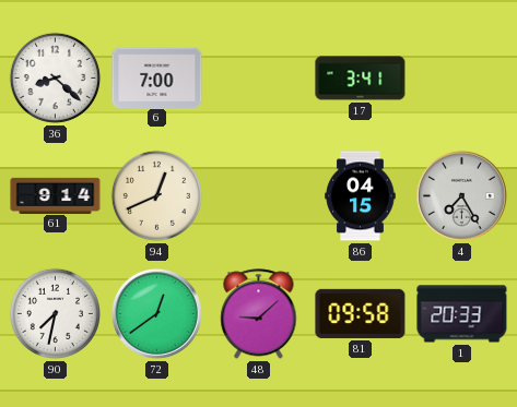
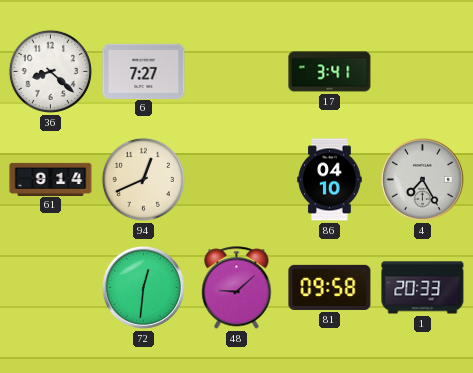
6: 7:00 -> 7:27 (144, 71)
86: 04:15 -> 04:10 (330, 180)
90: 7:32 -> none (55, 313)
72: 12:39 -> 12:31 (143, 287)
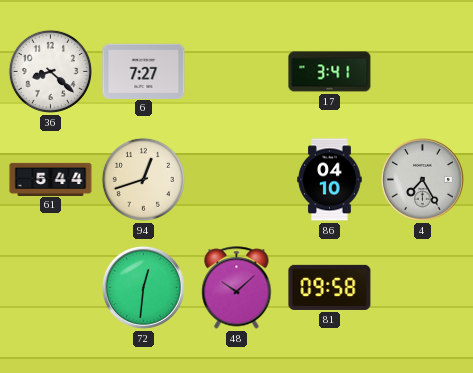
61: 9:14 -> 5:44 (51, 179)
94: 12:41 -> 12:42 (143, 179)
48: 9:08 -> 10:08 (237, 288)
1: 20:33 -> none (423, 288)
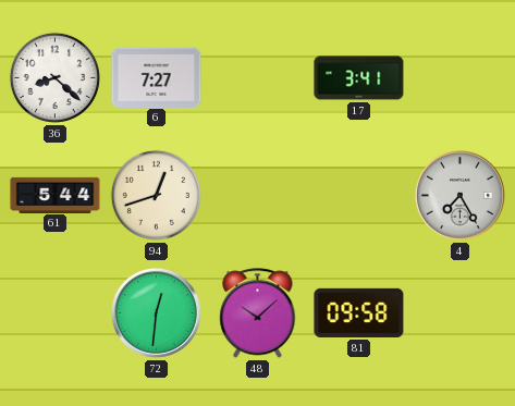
86: 04:10 -> none (330, 180)
